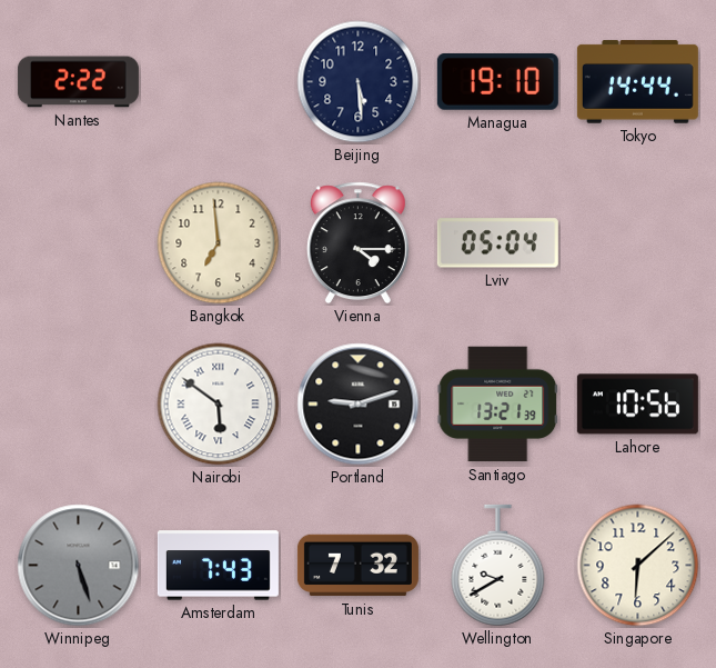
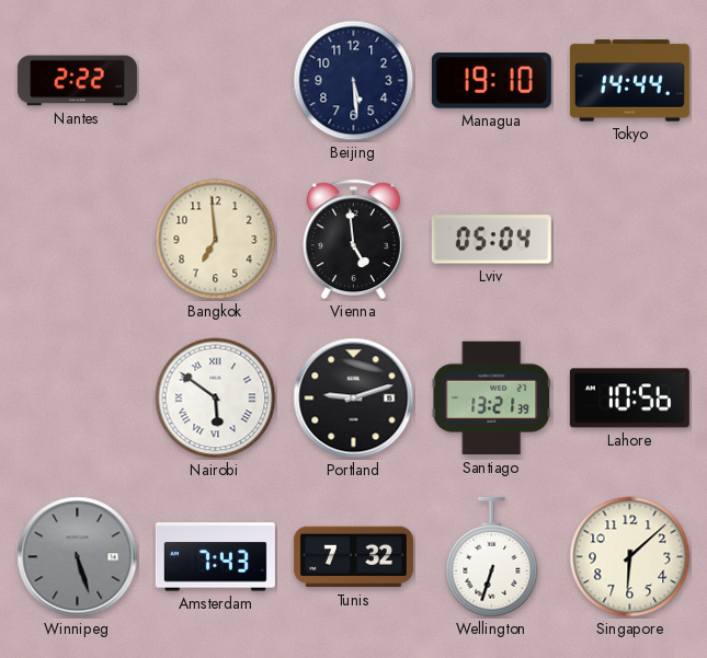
Vienna: 4:15 -> 4:59 (353, 240)
Wellington: 9:40 -> 6:33 (492, 557)
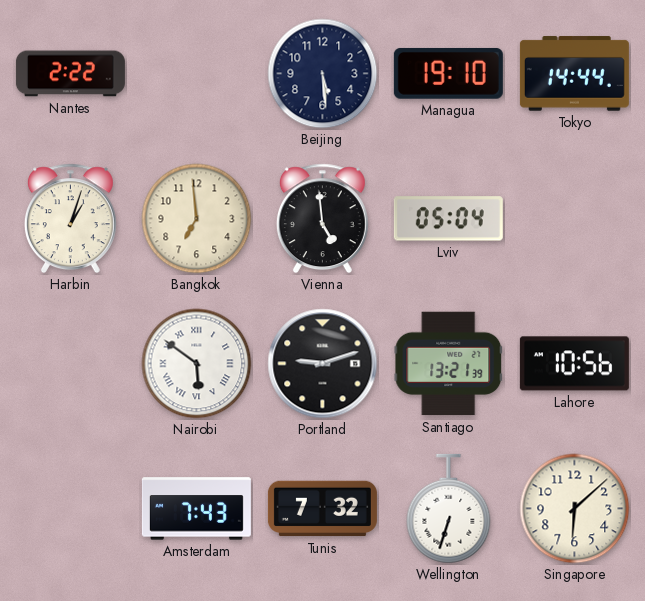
Harbin: none -> 1:03 (70, 219)
Winnipeg: 5:27 -> none (78, 557)
